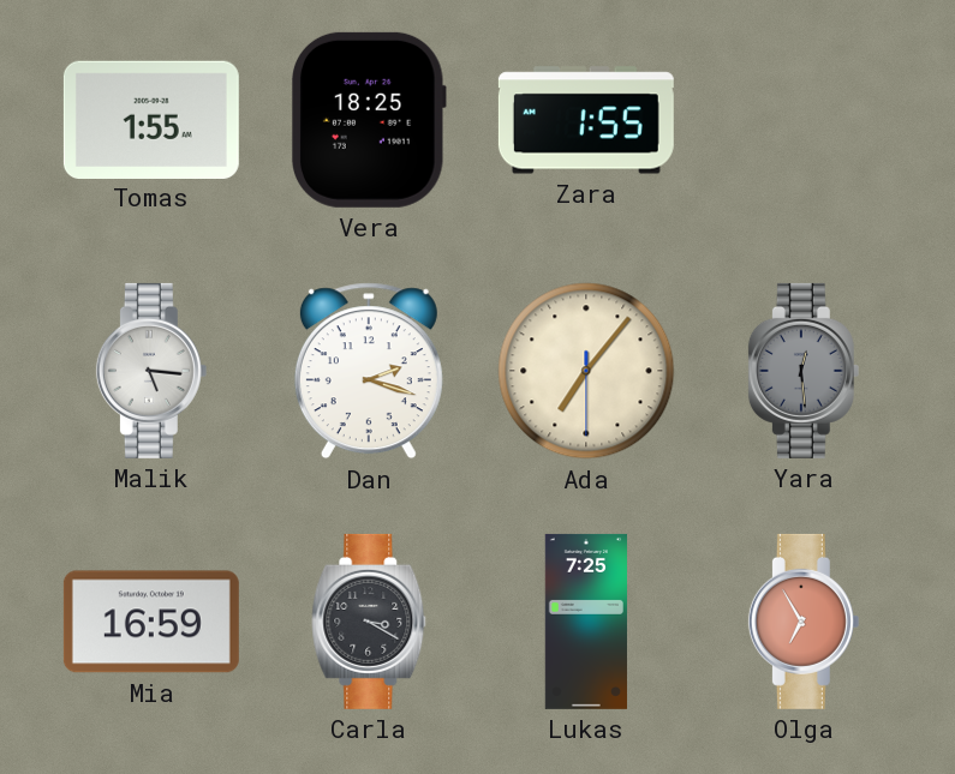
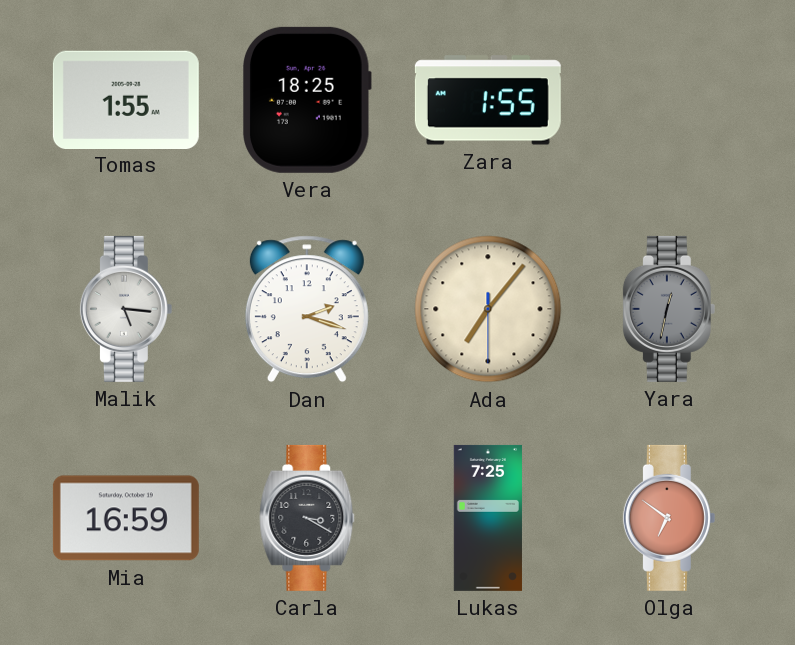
Yara: 12:29 -> 12:32 (669, 309)
Olga: 6:55 -> 6:51 (669, 518)
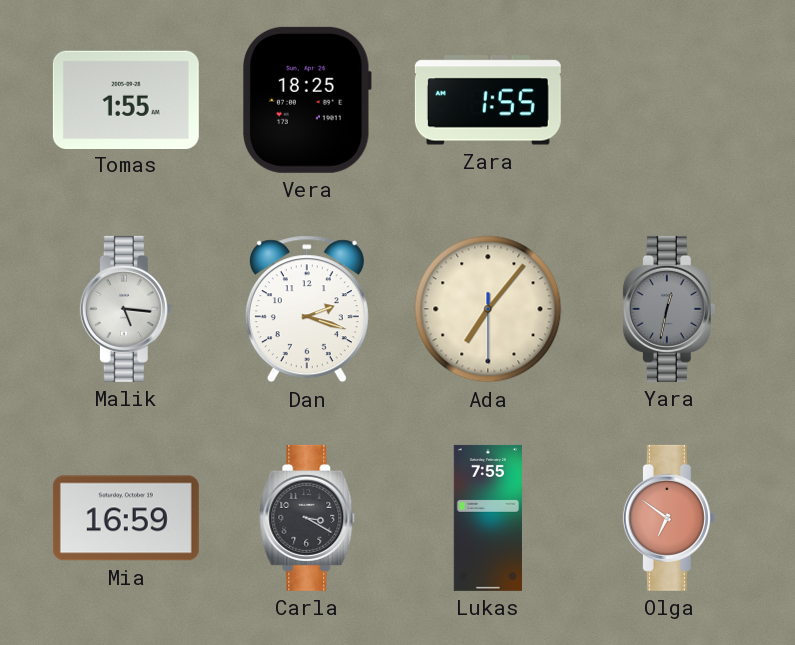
Lukas: 7:25 -> 7:55 (488, 518)
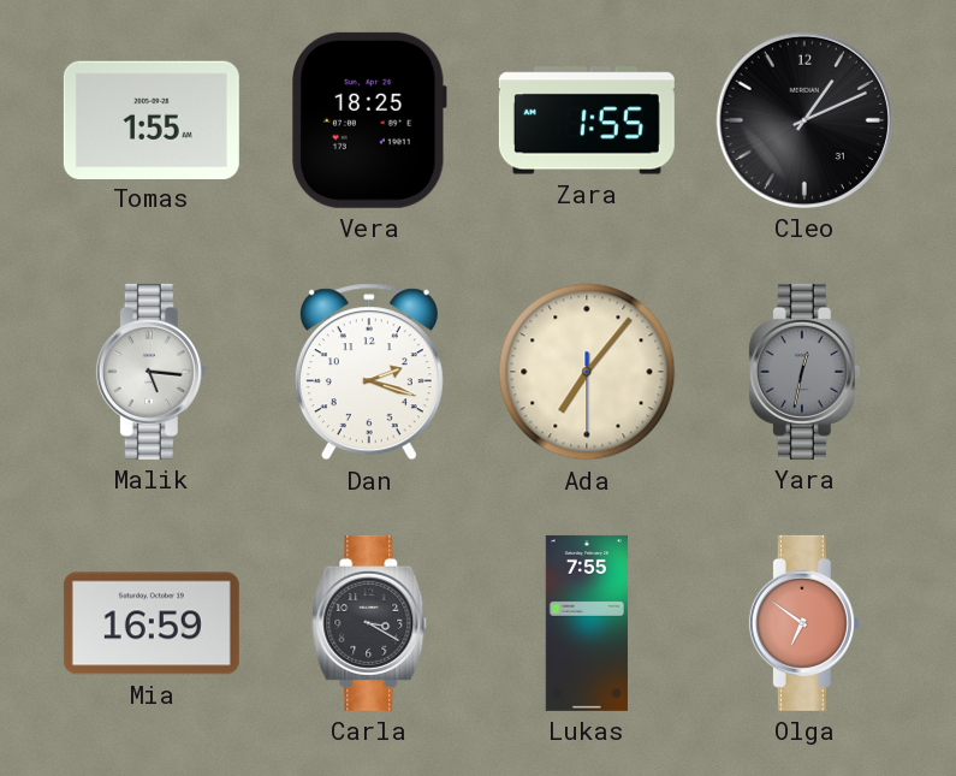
Cleo: none -> 1:11 (804, 120)
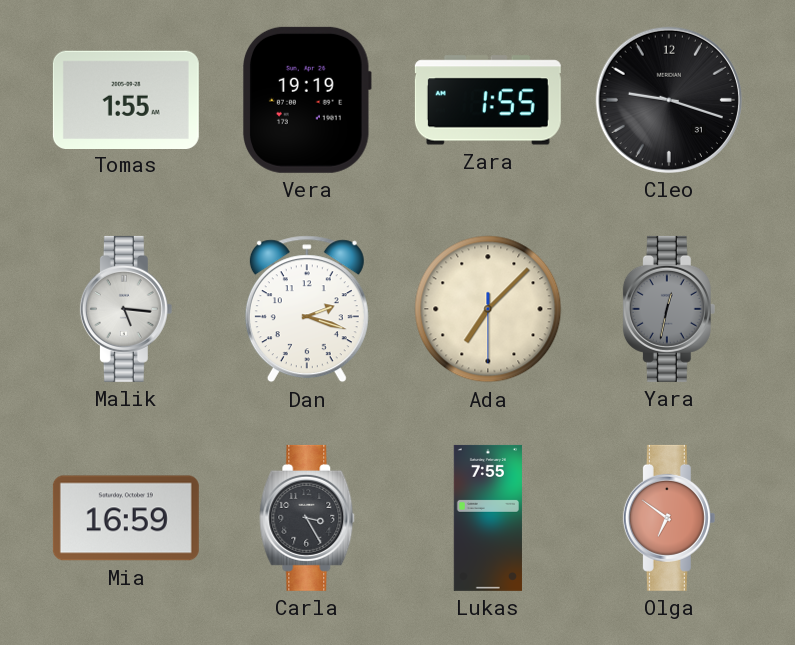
Vera: 18:25 -> 19:19 (308, 100)
Cleo: 1:11 -> 9:18 (669, 100)
Ada: 7:06 -> 7:07 (488, 309)
Carla: 3:20 -> 3:25 (307, 518)
